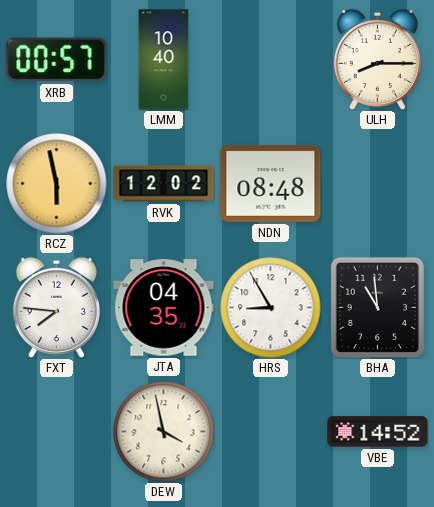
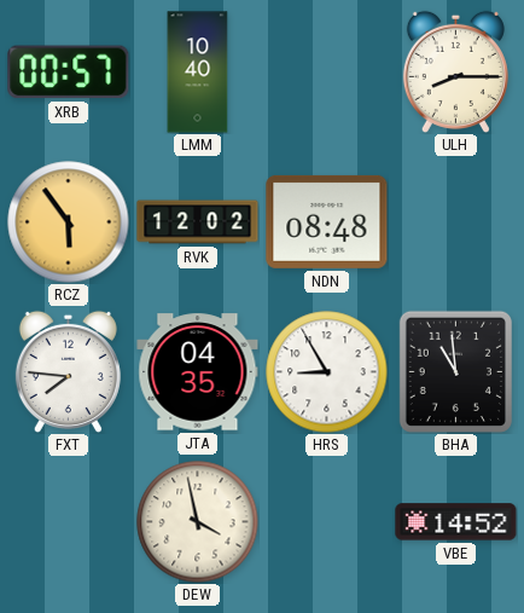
RCZ: 5:58 -> 5:54 (69, 222)
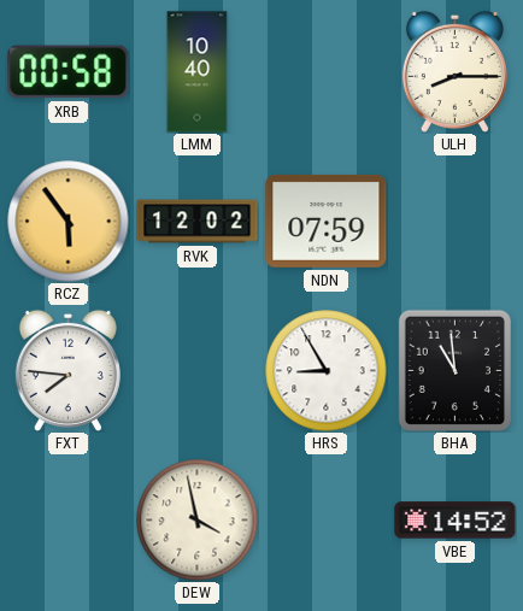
XRB: 00:57 -> 00:58 (69, 72)
NDN: 08:48 -> 07:59 (327, 221)
JTA: 04:35 -> none (198, 372)
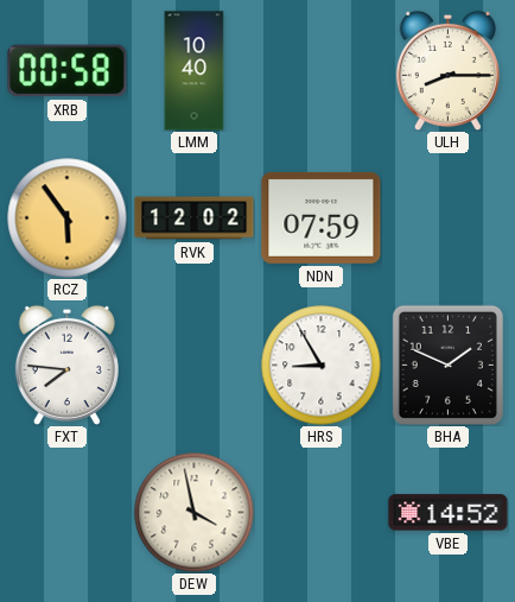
BHA: 10:59 -> 1:49 (447, 365)
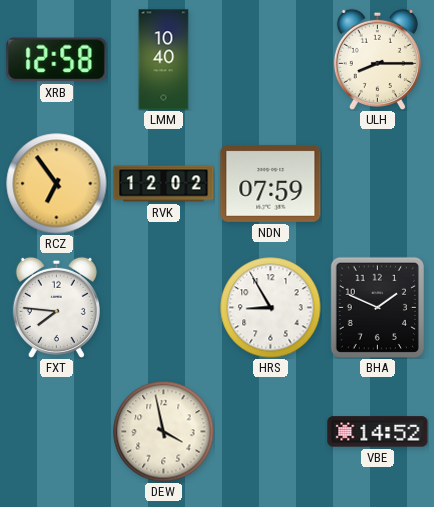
XRB: 00:58 -> 12:58 (57, 60)
RCZ: 5:54 -> 6:54 (57, 184)
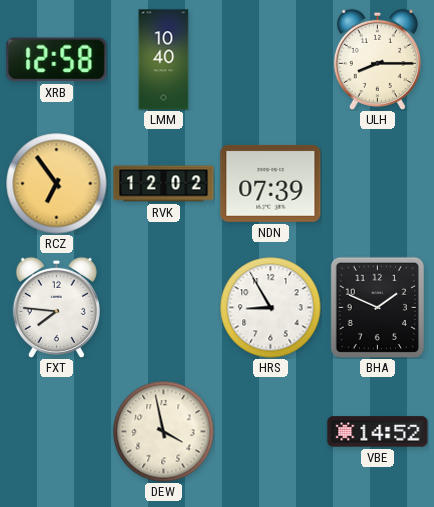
NDN: 07:59 -> 07:39 (271, 183)
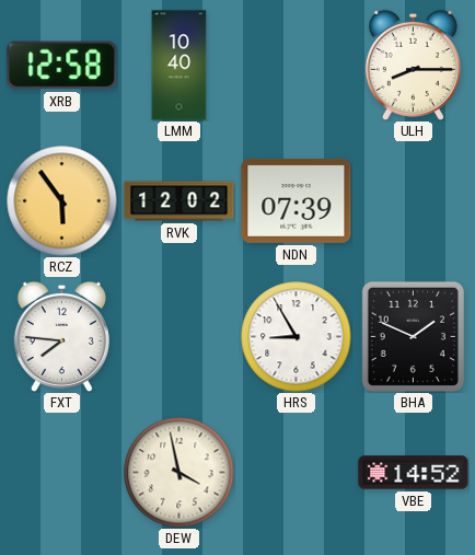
RCZ: 6:54 -> 5:54 (62, 201)
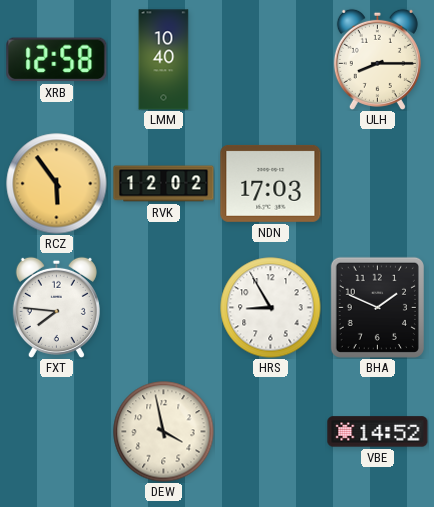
NDN: 07:39 -> 17:03 (271, 183)
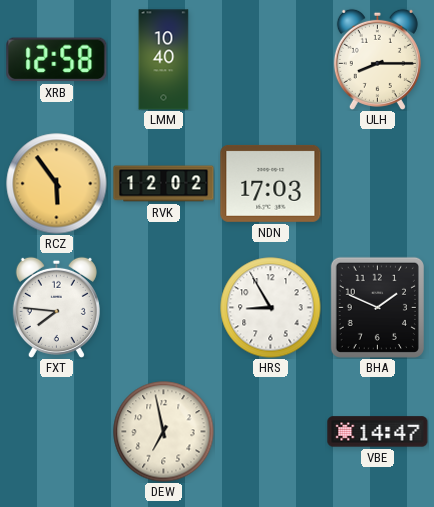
DEW: 3:58 -> 6:58 (164, 432)
VBE: 14:52 -> 14:47 (378, 432)
